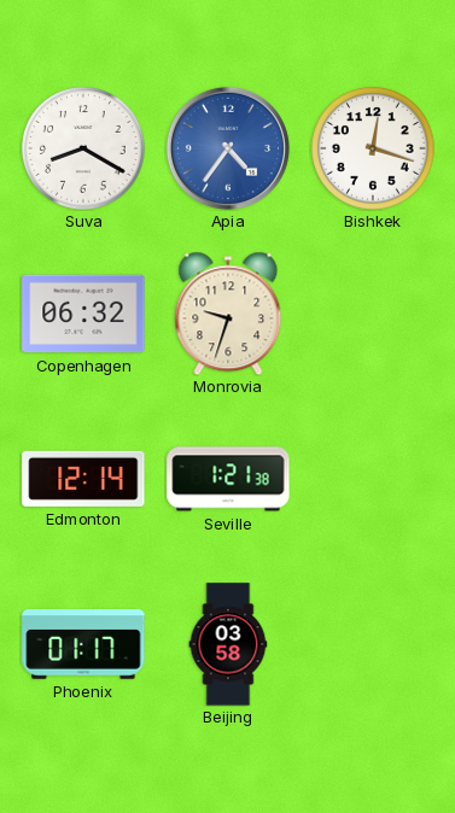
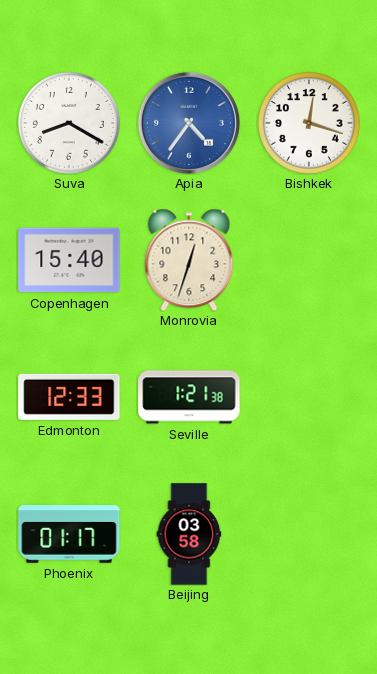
Copenhagen: 06:32 -> 15:40 (69, 260)
Monrovia: 9:33 -> 12:33 (189, 260)
Edmonton: 12:14 -> 12:33 (69, 397)
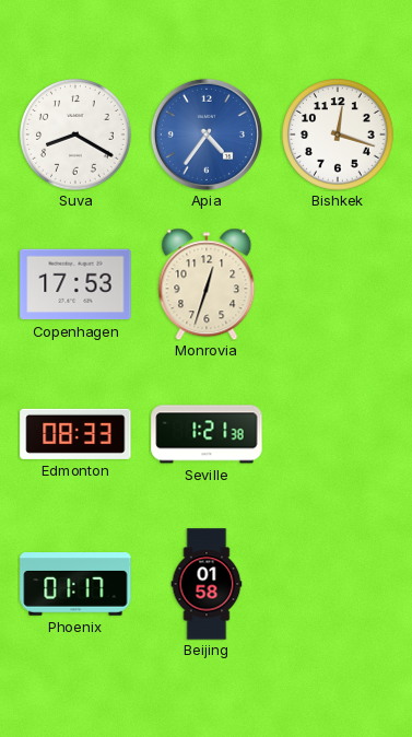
Copenhagen: 15:40 -> 17:53 (75, 284)
Edmonton: 12:33 -> 08:33 (75, 434)
Beijing: 03:58 -> 01:58 (207, 584)
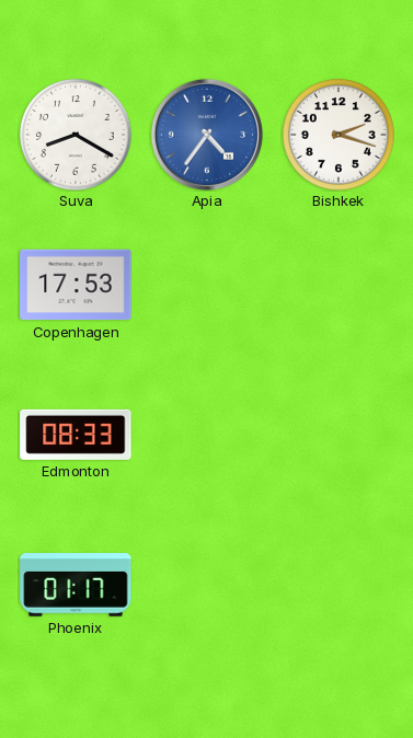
Bishkek: 12:18 -> 2:18 (340, 136)
Monrovia: 12:33 -> none (207, 284)
Seville: 1:21 -> none (207, 434)
Beijing: 01:58 -> none (207, 584)
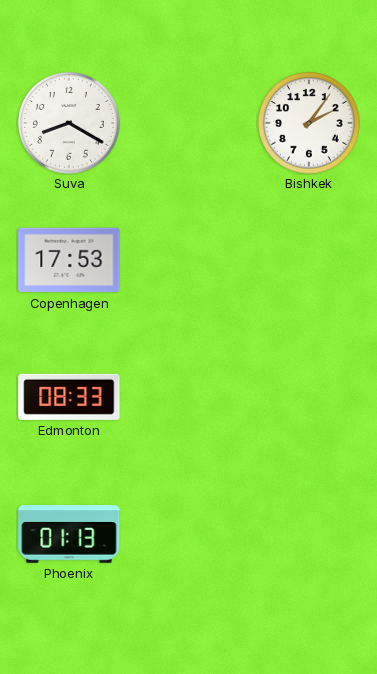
Apia: 4:36 -> none (207, 135)
Bishkek: 2:18 -> 2:06 (310, 124)
Phoenix: 01:17 -> 01:13 (69, 534)
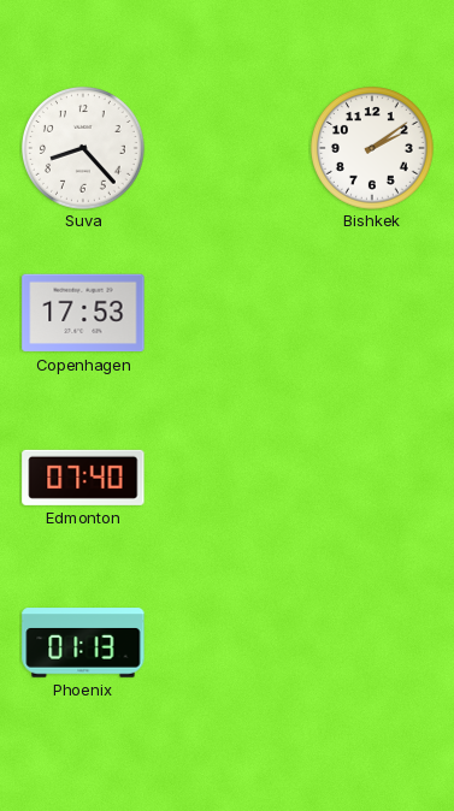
Suva: 8:20 -> 8:23 (84, 149)
Bishkek: 2:06 -> 2:09 (373, 149)
Edmonton: 08:33 -> 07:40 (83, 478)
